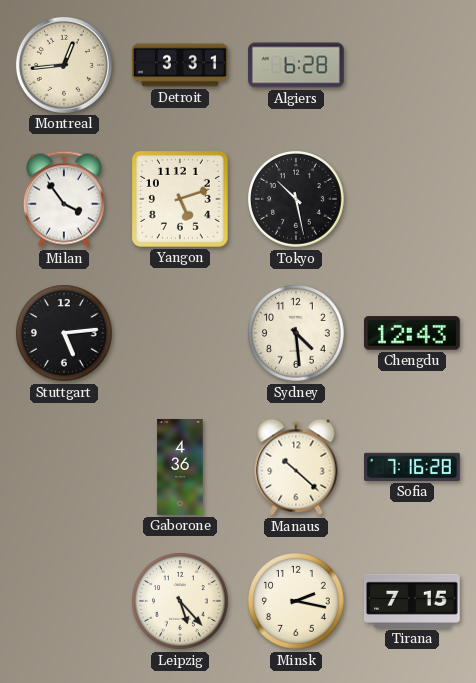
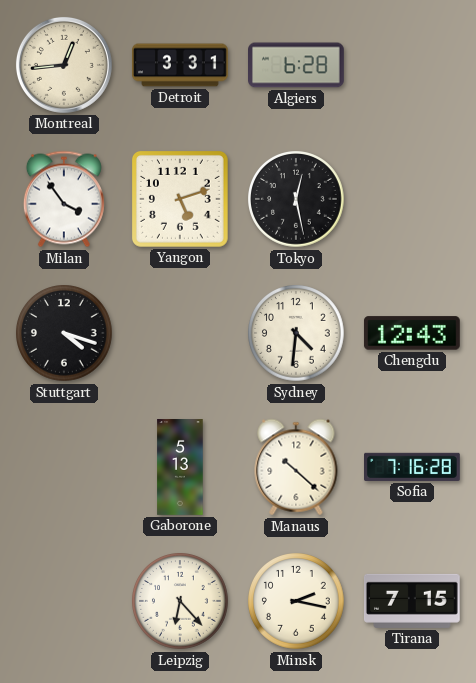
Tokyo: 10:28 -> 12:28 (297, 200)
Stuttgart: 5:14 -> 4:18 (65, 334)
Sydney: 4:29 -> 4:31 (297, 334)
Gaborone: 4:36 -> 5:13 (180, 467)
Leipzig: 5:23 -> 6:23 (181, 602)
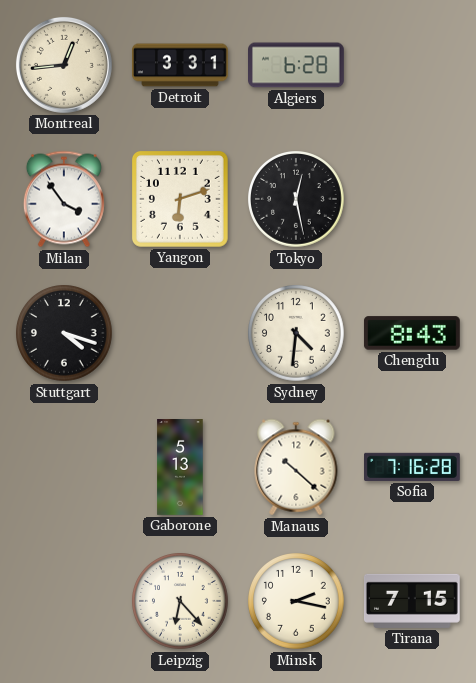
Yangon: 5:12 -> 6:12 (180, 199)
Chengdu: 12:43 -> 8:43 (412, 333)
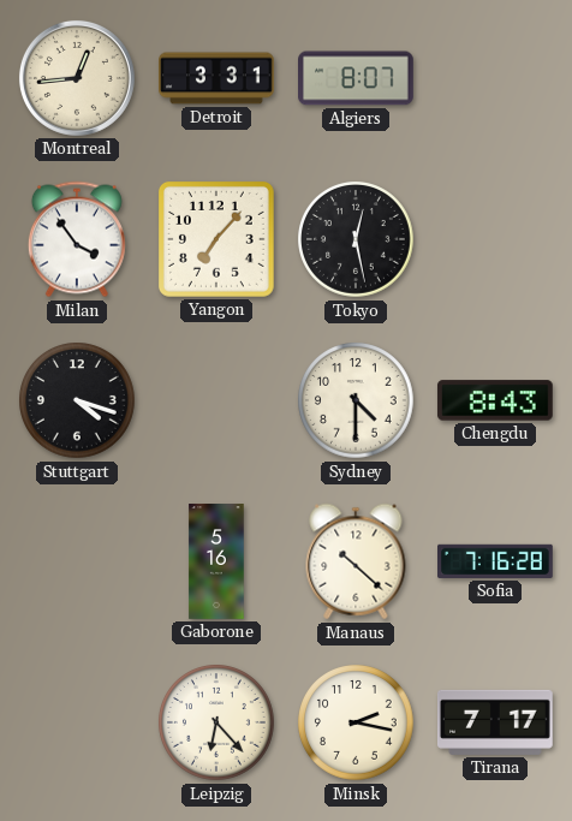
Algiers: 6:28 -> 8:07 (357, 78)
Yangon: 6:12 -> 7:07 (216, 239)
Sydney: 4:31 -> 4:30 (357, 401)
Gaborone: 5:13 -> 5:16 (216, 561)
Tirana: 7:15 -> 7:17 (496, 722)
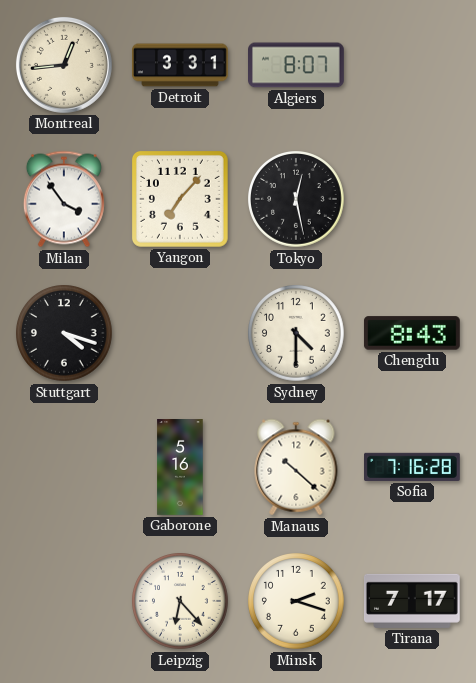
Minsk: 2:17 -> 2:18 (297, 602)
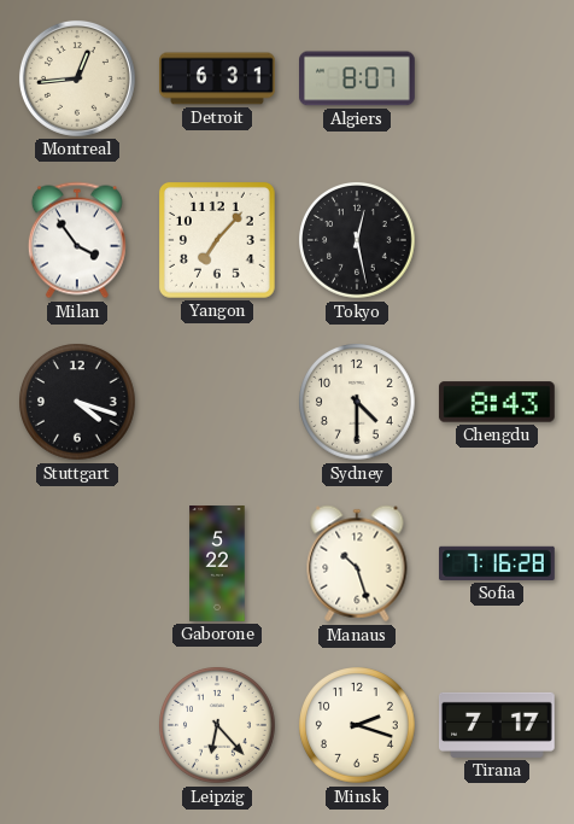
Detroit: 3:31 -> 6:31 (218, 78)
Gaborone: 5:16 -> 5:22 (217, 563)
Manaus: 10:22 -> 10:27 (357, 563)
